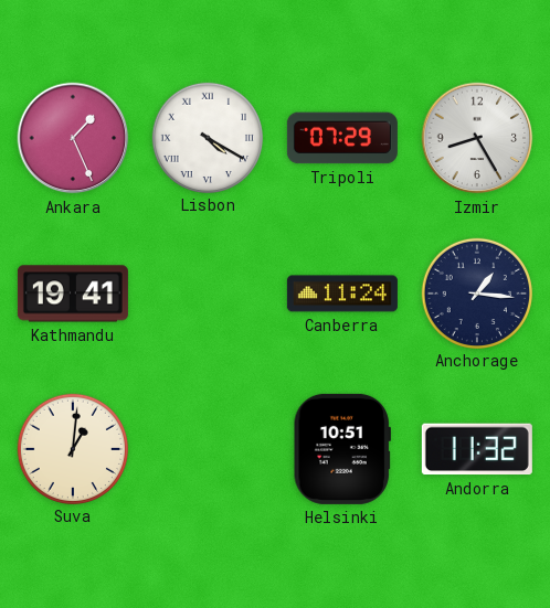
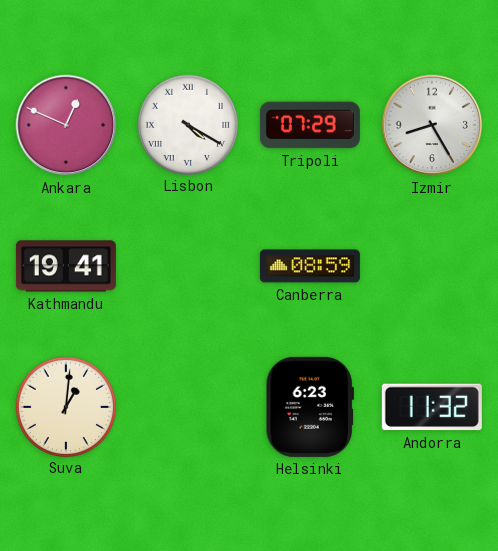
Ankara: 1:26 -> 12:49 (66, 125)
Canberra: 11:24 -> 08:59 (310, 266)
Anchorage: 1:16 -> none (476, 292)
Helsinki: 10:51 -> 6:23 (310, 407)
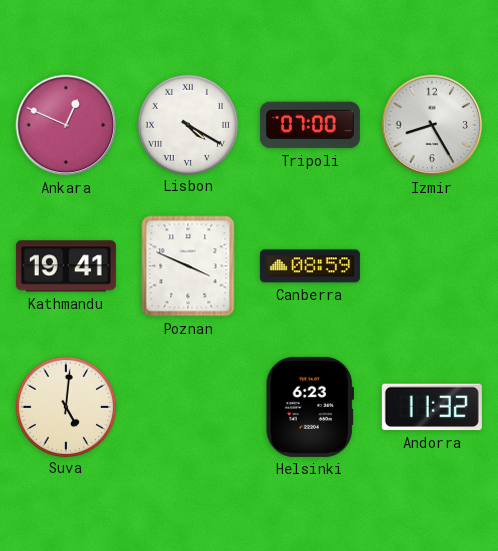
Tripoli: 07:29 -> 07:00 (310, 125)
Poznan: none -> 3:49 (188, 266)
Suva: 1:01 -> 5:01 (65, 406)
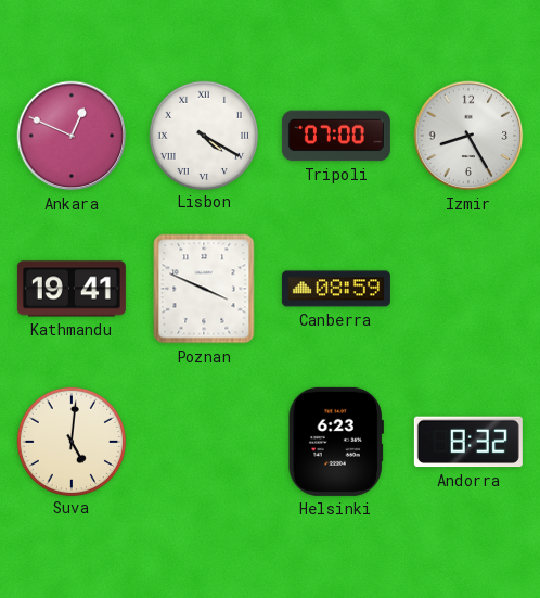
Andorra: 11:32 -> 8:32 (468, 442)
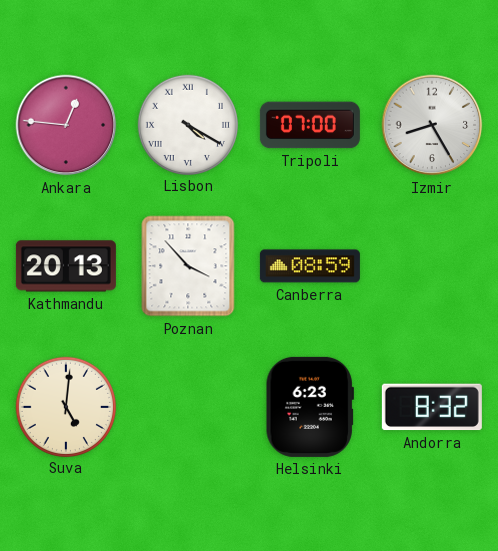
Ankara: 12:49 -> 12:46 (66, 125)
Kathmandu: 19:41 -> 20:13 (66, 266)
Poznan: 3:49 -> 3:53 (188, 266)
